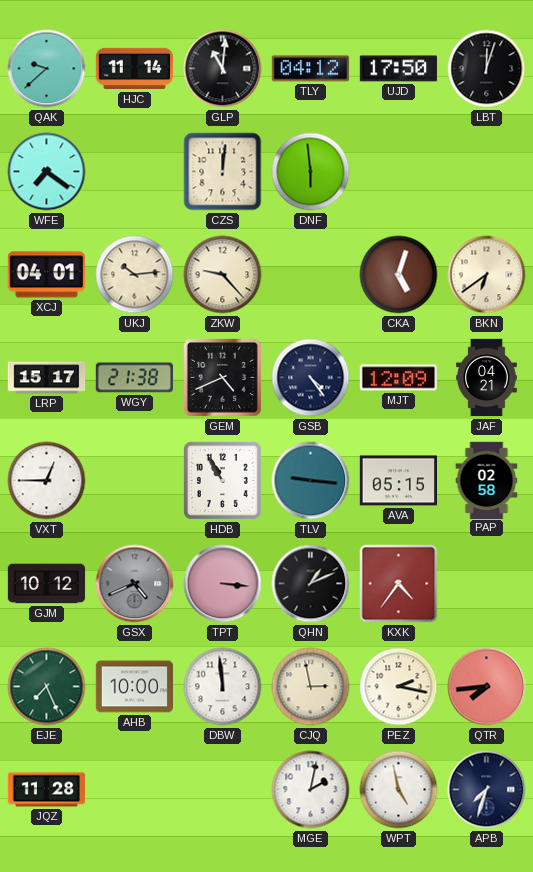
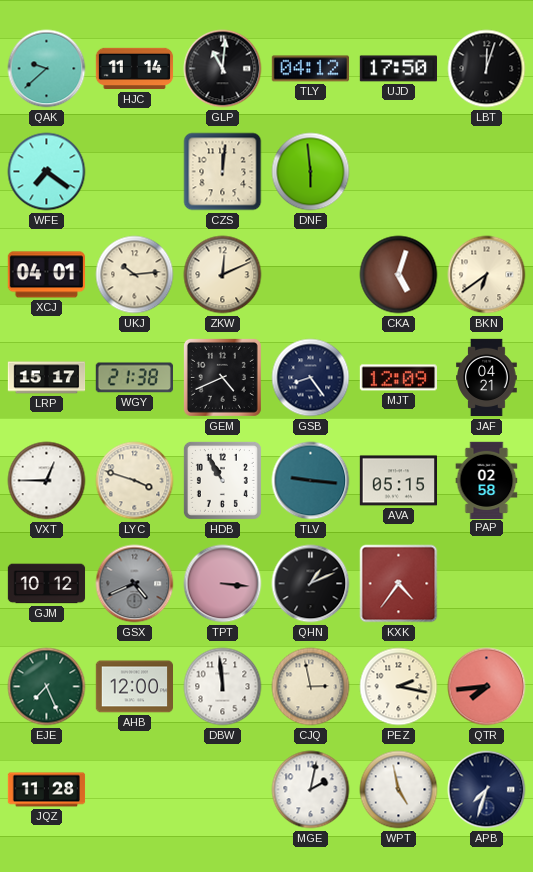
ZKW: 9:23 -> 12:11 (223, 275)
GSB: 4:24 -> 8:24 (311, 378)
LYC: none -> 3:48 (135, 481)
AHB: 10:00 -> 12:00 (134, 687)
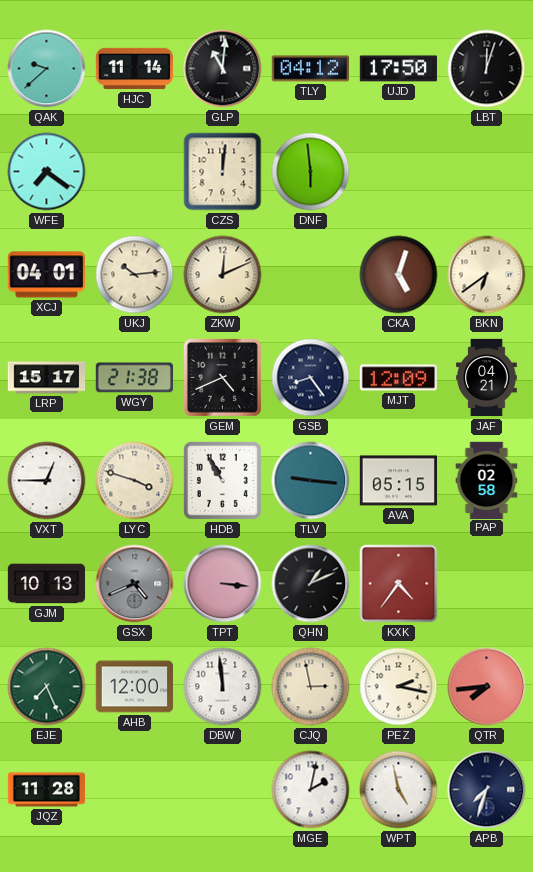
GJM: 10:12 -> 10:13 (47, 584)
